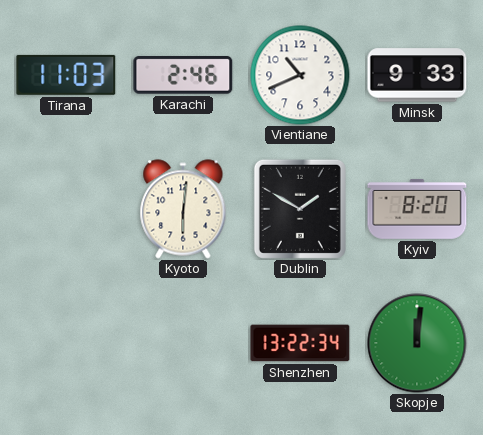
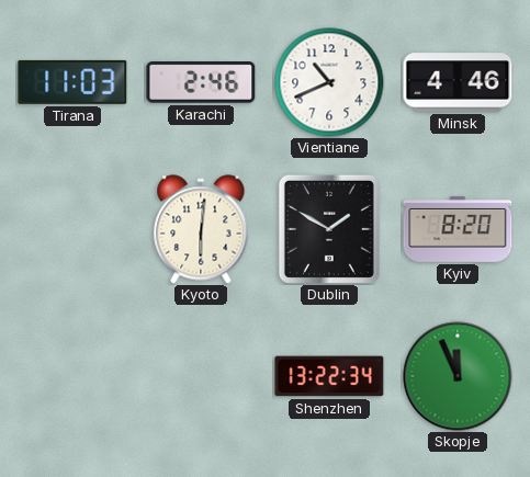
Minsk: 9:33 -> 4:46 (458, 82)
Skopje: 12:01 -> 11:56 (458, 376)
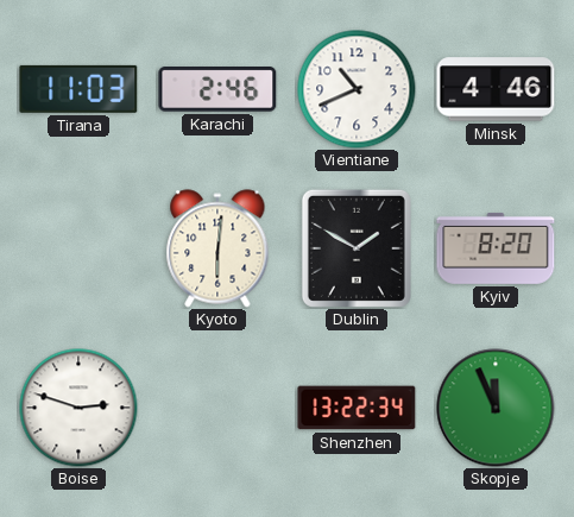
Boise: none -> 2:48 (78, 408)
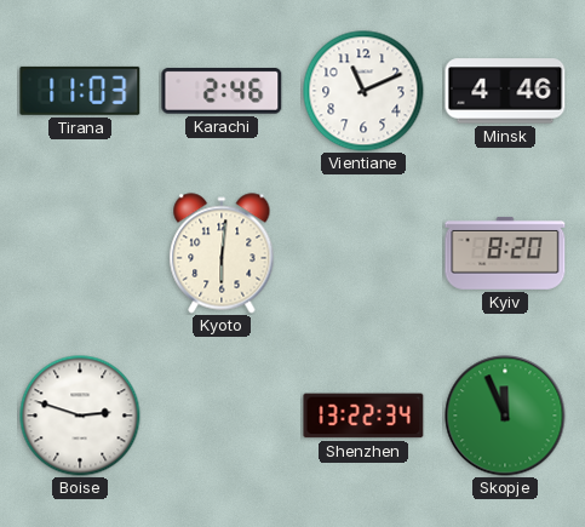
Vientiane: 10:41 -> 11:11 (363, 91)
Dublin: 1:50 -> none (357, 248)
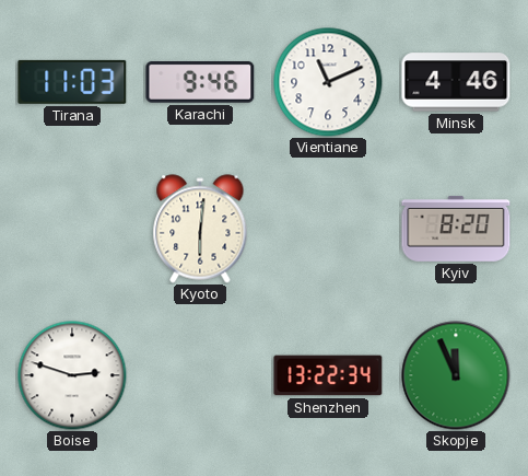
Karachi: 2:46 -> 9:46 (200, 83)
